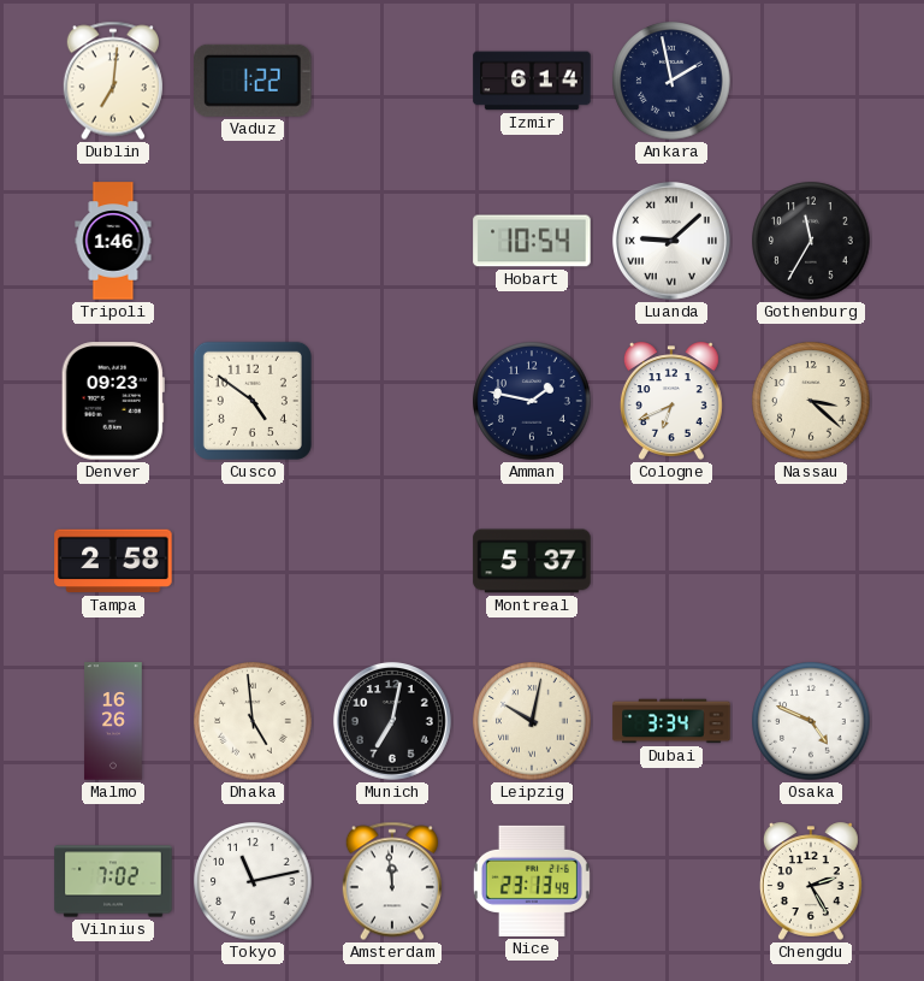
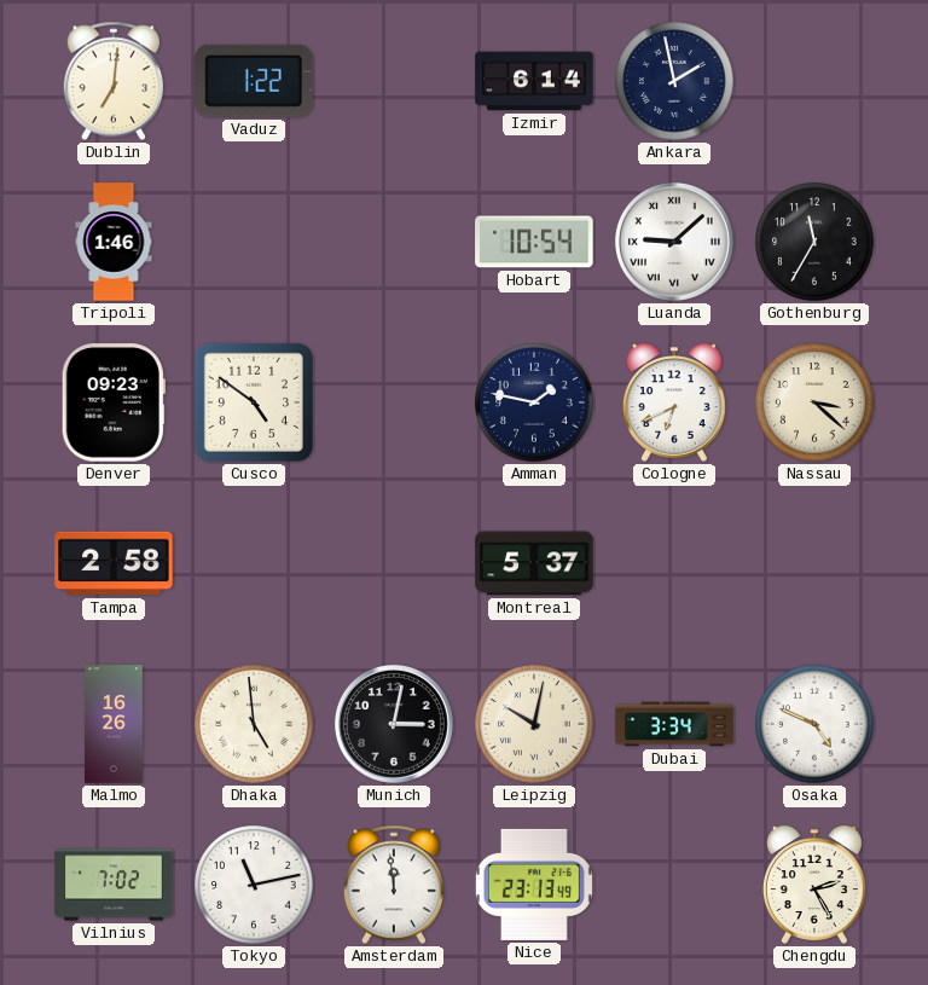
Munich: 7:02 -> 3:02 (394, 724)
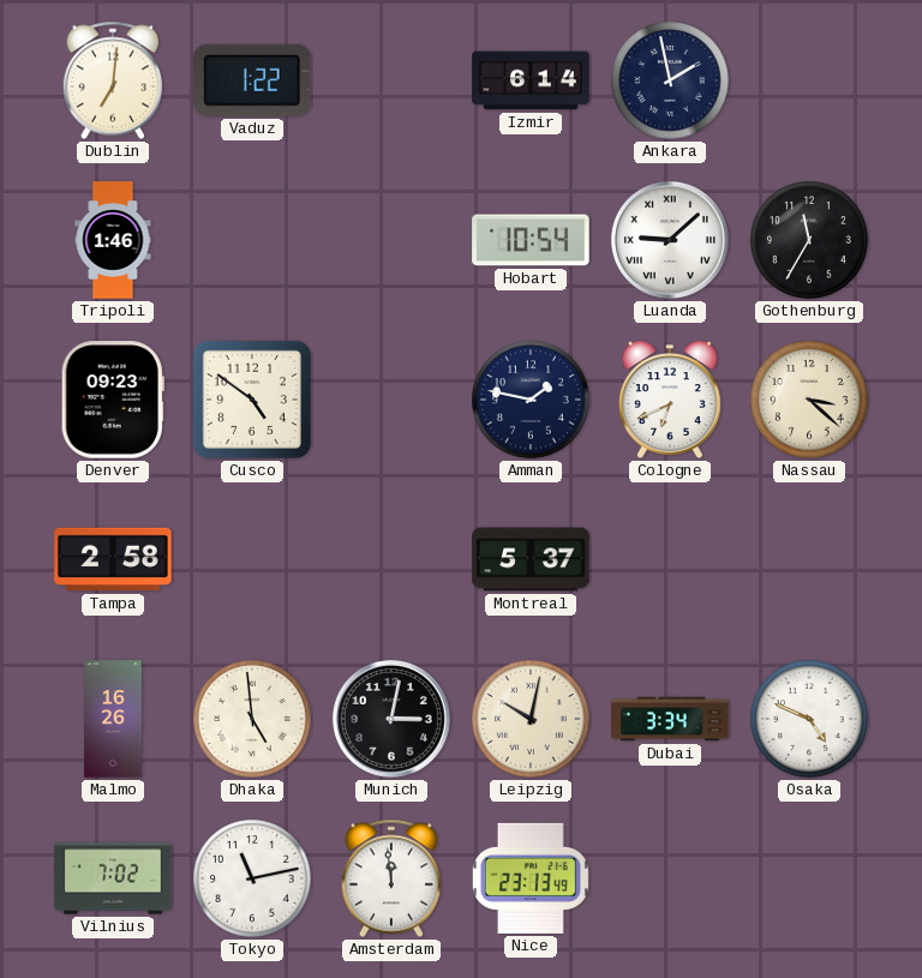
Chengdu: 2:25 -> none (814, 885)
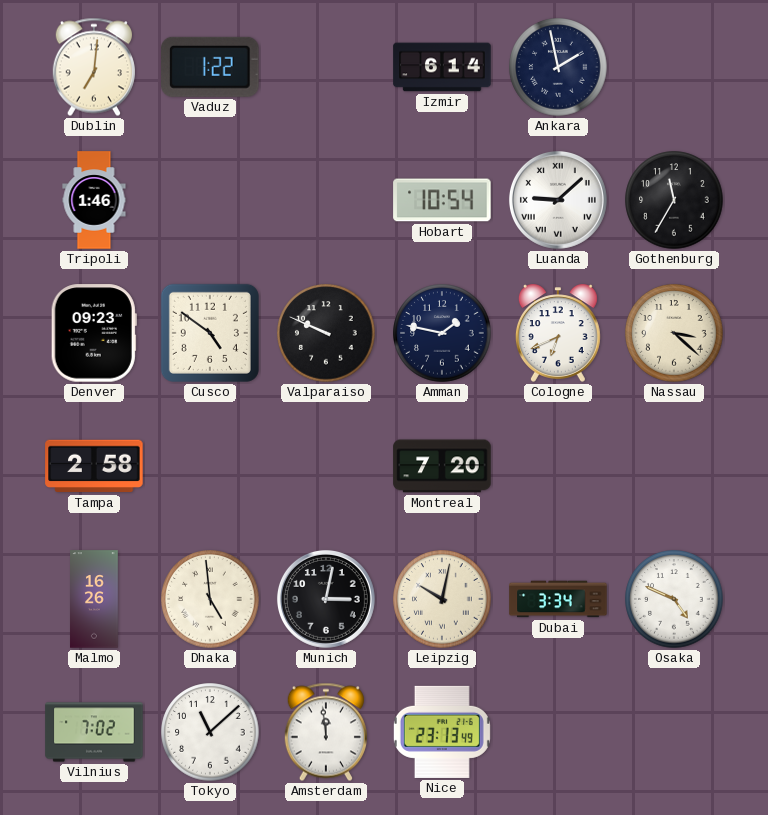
Valparaiso: none -> 9:49 (326, 333)
Montreal: 5:37 -> 7:20 (442, 466)
Tokyo: 11:13 -> 11:08 (210, 732)
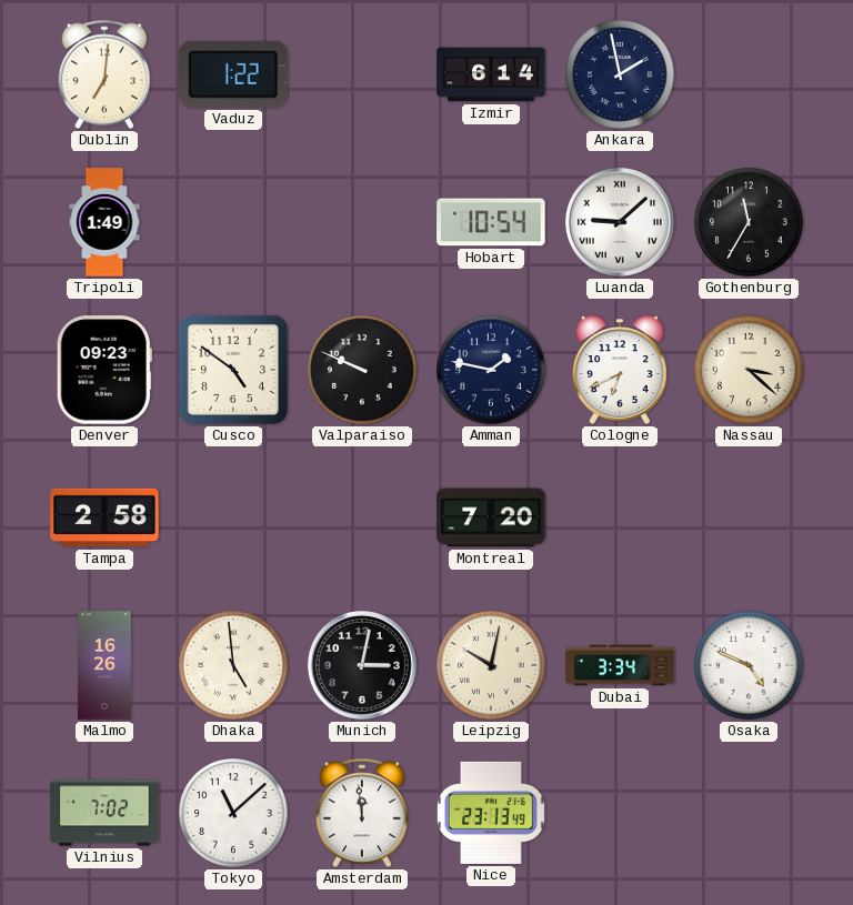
Tripoli: 1:46 -> 1:49 (104, 222)
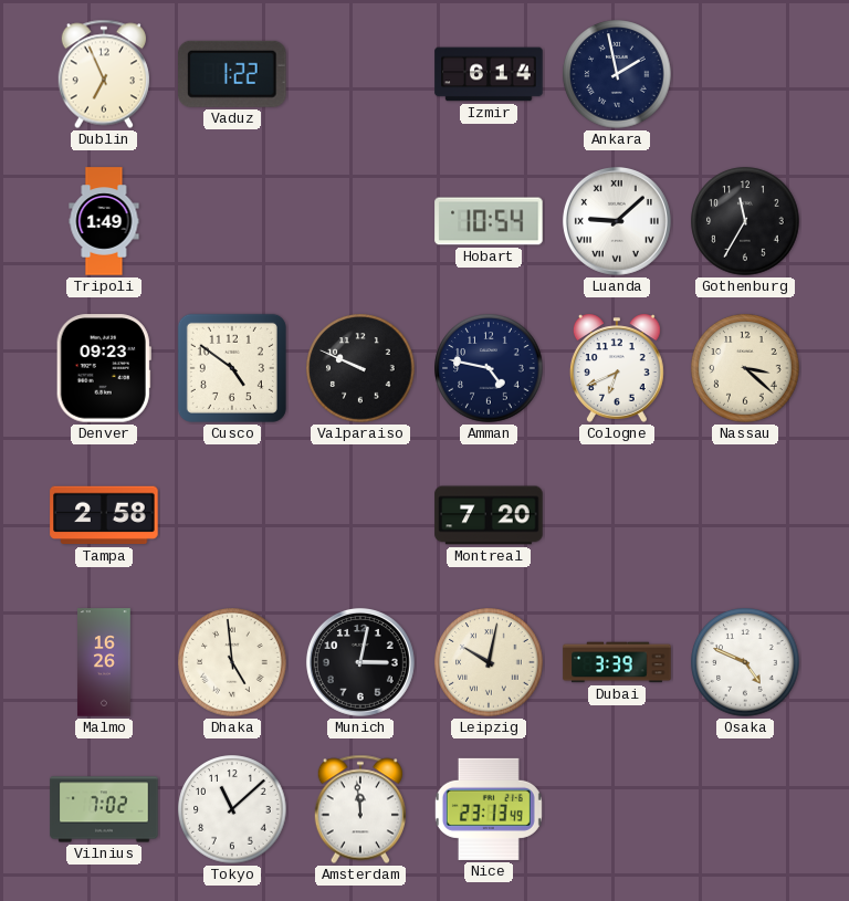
Dublin: 7:01 -> 6:56 (104, 74)
Amman: 1:47 -> 4:47 (489, 368)
Dubai: 3:34 -> 3:39 (617, 662)
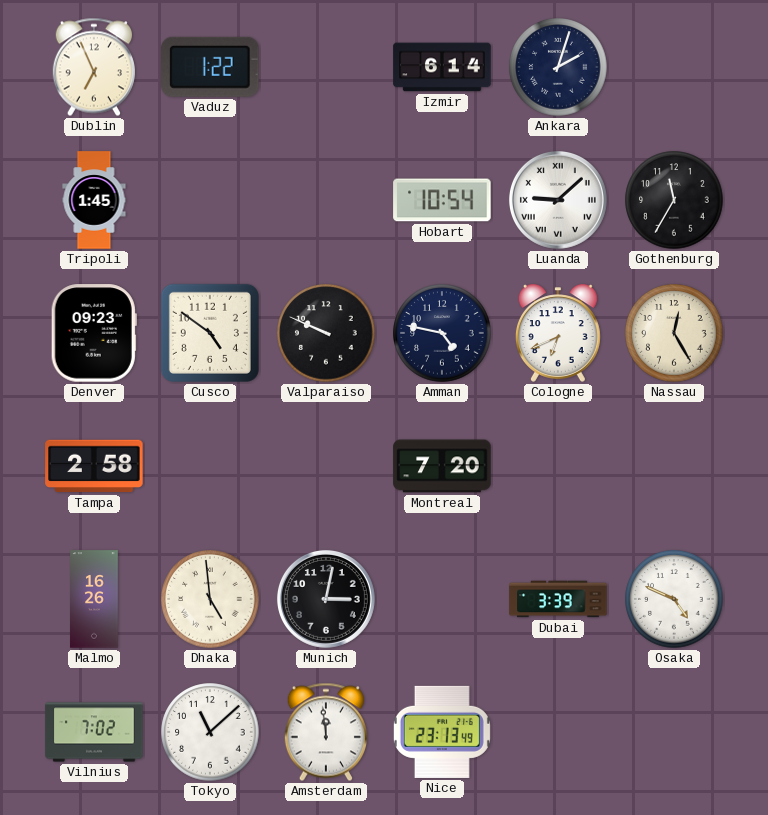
Ankara: 1:58 -> 2:03 (558, 67)
Tripoli: 1:49 -> 1:45 (94, 200)
Nassau: 3:22 -> 12:25 (674, 333)
Leipzig: 10:02 -> none (489, 662)
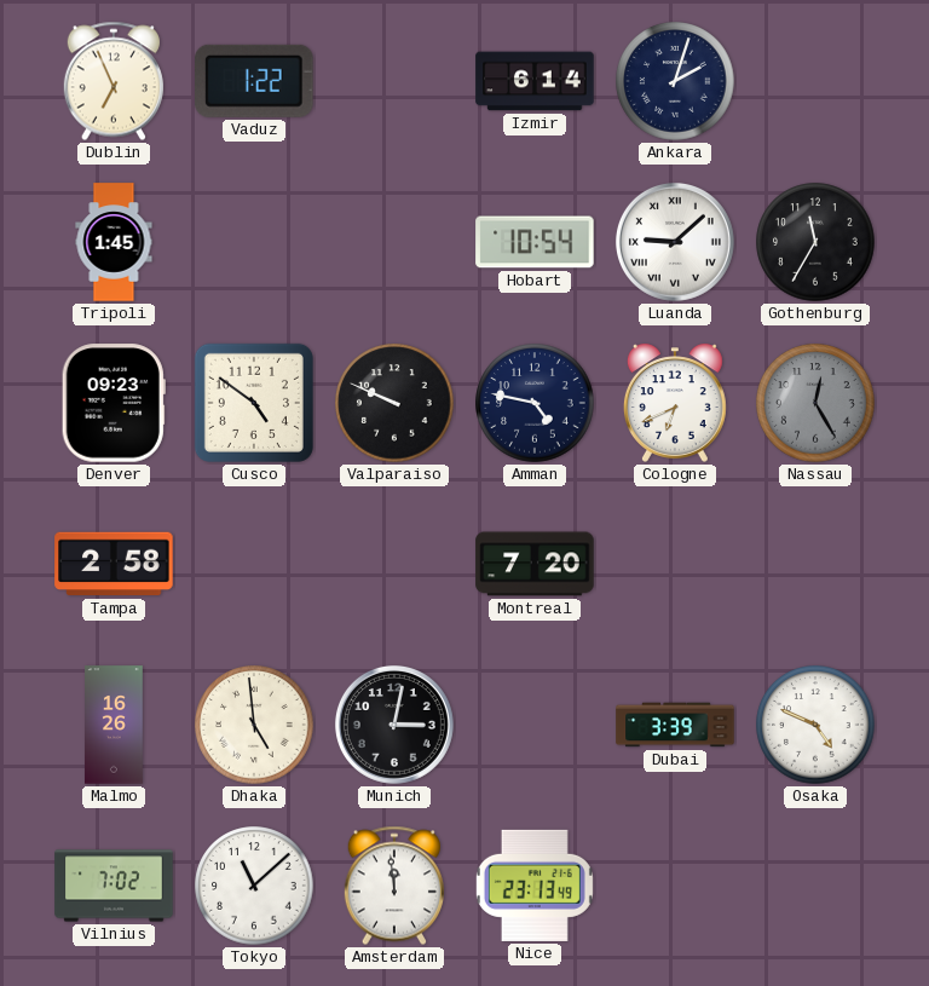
Nassau dial: cream -> grey (815, 403)
